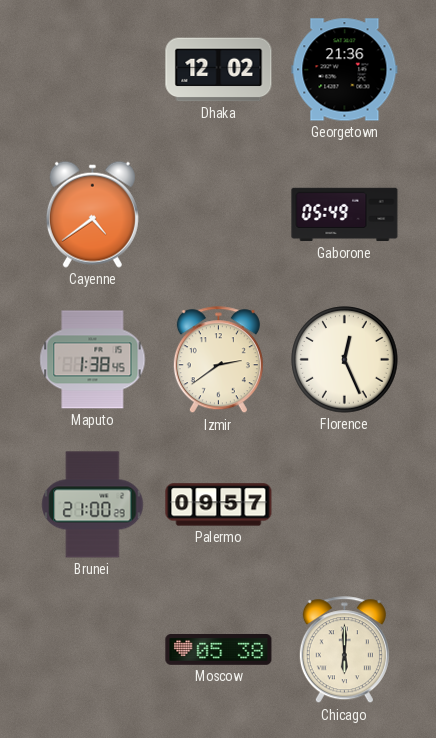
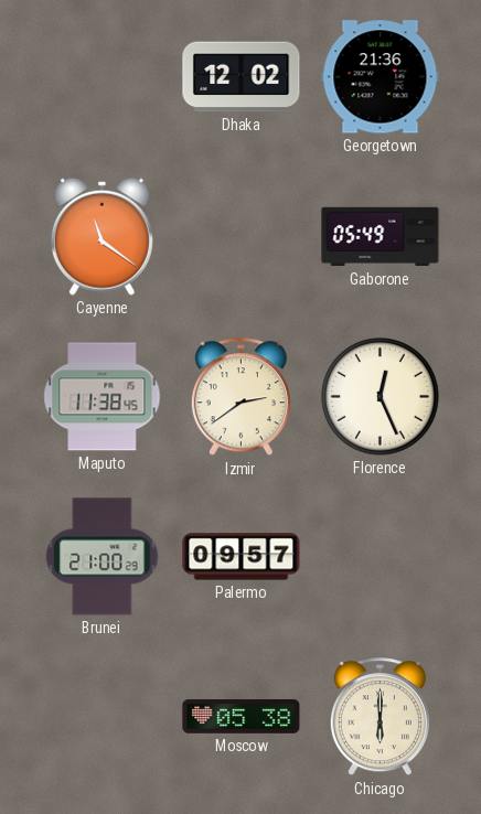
Cayenne: 4:39 -> 11:21 (101, 236)
Maputo: 1:38 -> 11:38 (103, 397)
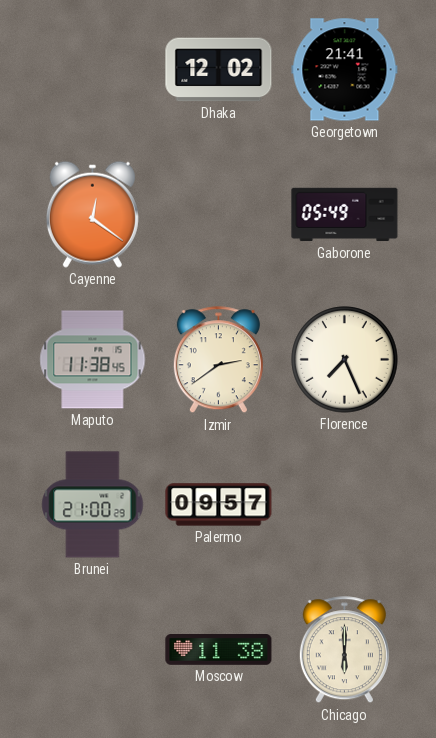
Georgetown: 21:36 -> 21:41 (345, 70)
Cayenne: 11:21 -> 12:21 (92, 214)
Florence: 12:26 -> 7:26 (345, 360)
Moscow: 05:38 -> 11:38 (219, 650)
